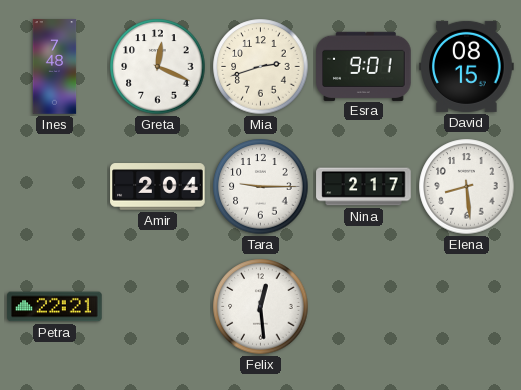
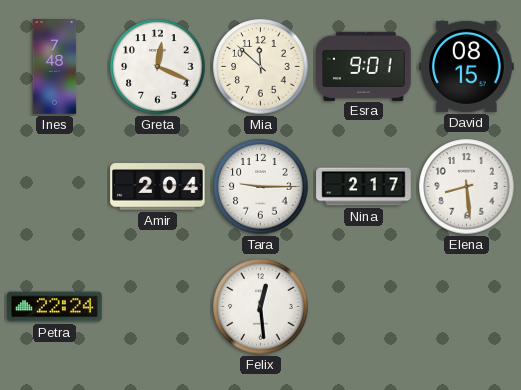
Mia: 2:42 -> 11:52 (261, 67)
Petra: 22:21 -> 22:24 (55, 307)
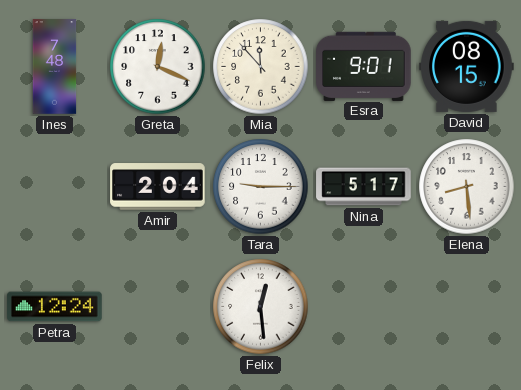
Mia: 11:52 -> 11:53 (261, 67)
Nina: 2:17 -> 5:17 (364, 187)
Petra: 22:24 -> 12:24 (55, 307)
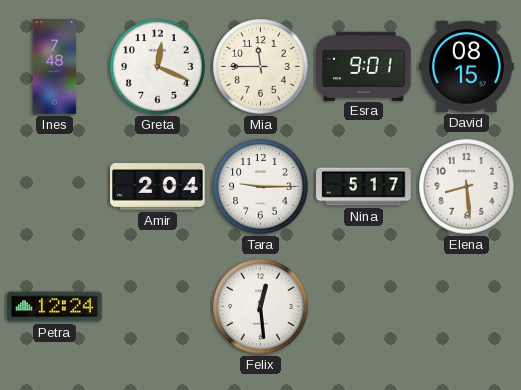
Mia: 11:53 -> 11:45 (261, 67)
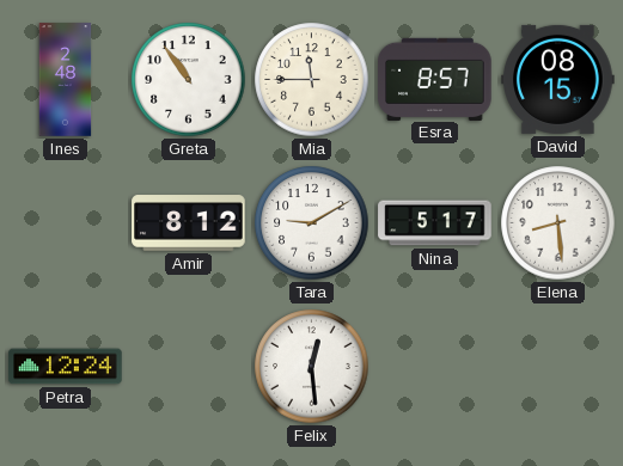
Ines: 7:48 -> 2:48 (66, 80)
Greta: 12:19 -> 10:54 (189, 80)
Esra: 9:01 -> 8:57 (435, 79)
Amir: 2:04 -> 8:12 (189, 223)
Tara: 9:15 -> 9:10 (312, 223)
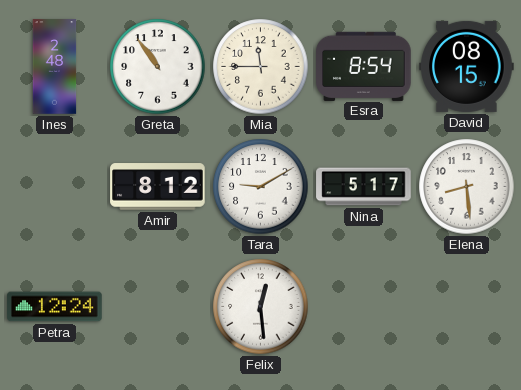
Esra: 8:57 -> 8:54 (364, 66)
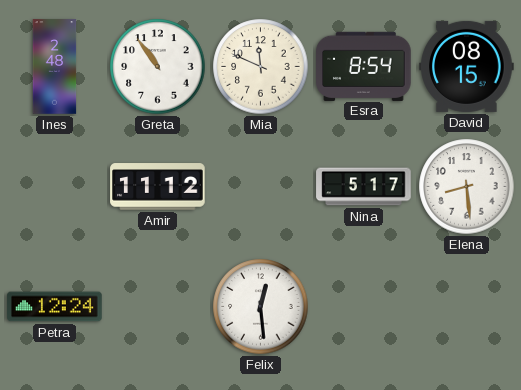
Mia: 11:45 -> 11:49 (261, 67)
Amir: 8:12 -> 11:12 (158, 187)
Tara: 9:10 -> none (261, 187)
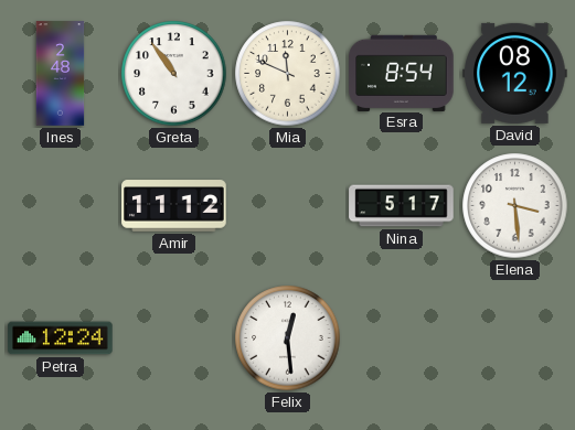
David: 08:15 -> 08:12 (515, 73)
Elena: 8:29 -> 3:29 (515, 206)
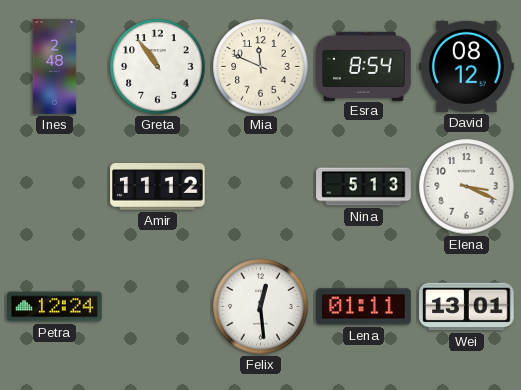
Nina: 5:17 -> 5:13 (364, 187)
Elena: 3:29 -> 3:19 (467, 187)
Lena: none -> 01:11 (364, 307)
Wei: none -> 13:01 (467, 307)
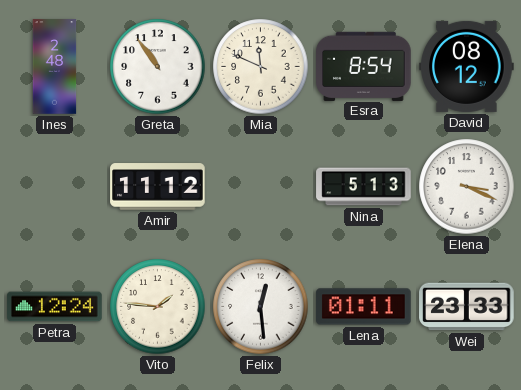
Vito: none -> 1:46 (158, 307)
Wei: 13:01 -> 23:33 (467, 307)
